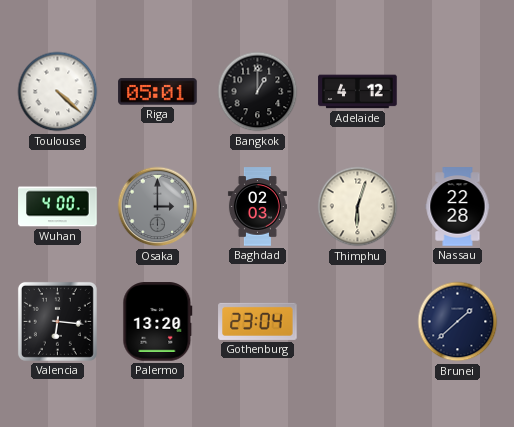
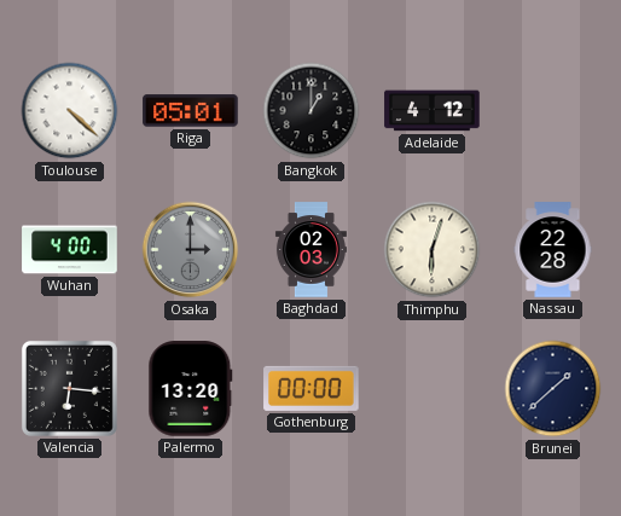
Gothenburg: 23:04 -> 00:00 (312, 388)
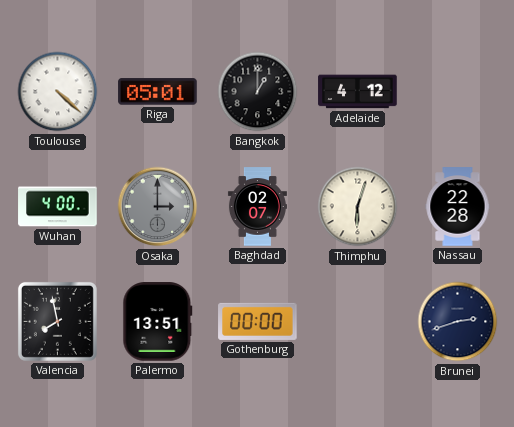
Baghdad: 02:03 -> 02:07 (257, 207)
Valencia: 6:16 -> 7:58 (57, 321)
Palermo: 13:20 -> 13:51 (158, 322)
Brunei: 1:38 -> 2:42 (458, 322)
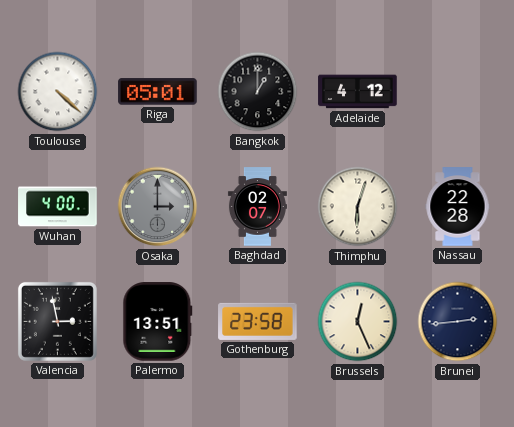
Valencia: 7:58 -> 2:58 (57, 321)
Gothenburg: 00:00 -> 23:58 (258, 321)
Brussels: none -> 12:26 (358, 322)
Brunei: 2:42 -> 2:44 (458, 322)
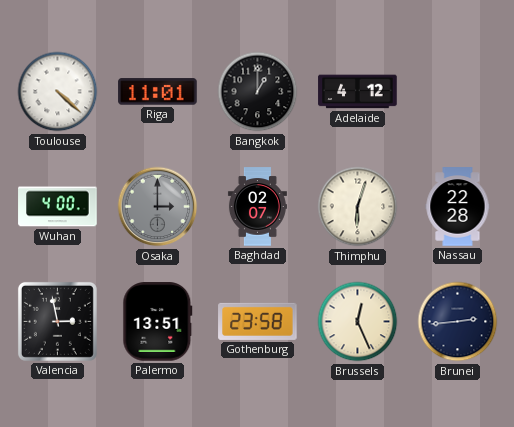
Riga: 05:01 -> 11:01 (158, 92)
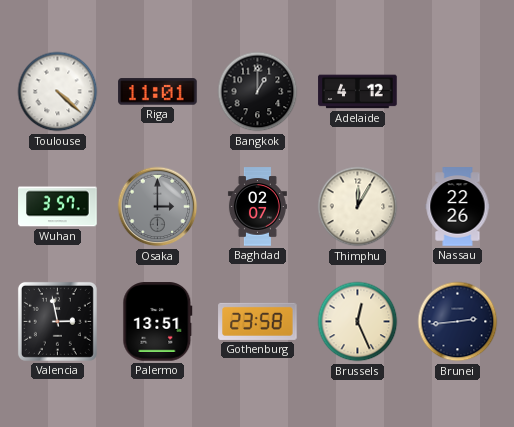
Wuhan: 4:00 -> 3:57 (58, 207)
Thimphu: 6:03 -> 12:05 (358, 207)
Nassau: 22:28 -> 22:26 (458, 207)
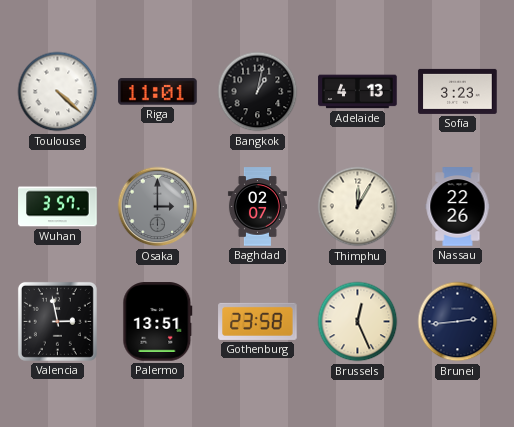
Bangkok: 1:00 -> 1:02 (258, 92)
Adelaide: 4:12 -> 4:13 (358, 92)
Sofia: none -> 3:23 (458, 91)
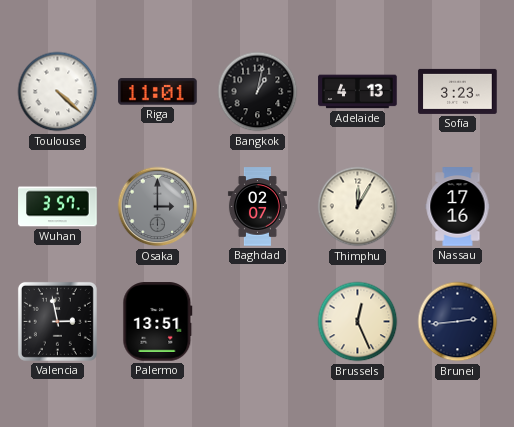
Nassau: 22:26 -> 17:16 (458, 207)
Gothenburg: 23:58 -> none (258, 321)
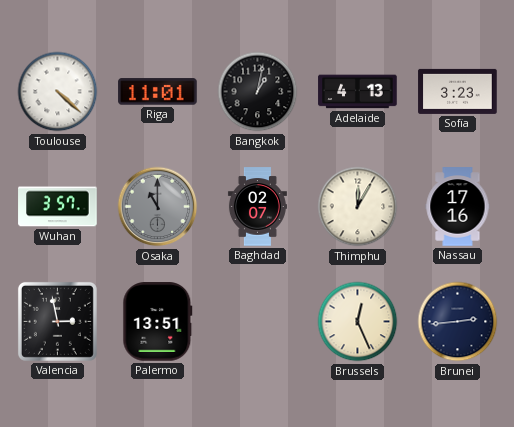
Osaka: 3:00 -> 11:00 (158, 207)
